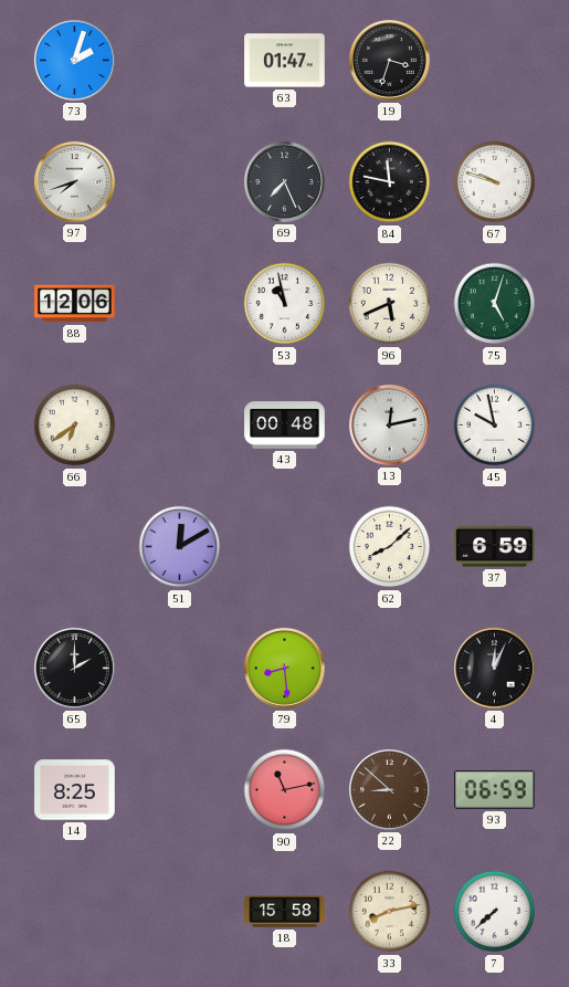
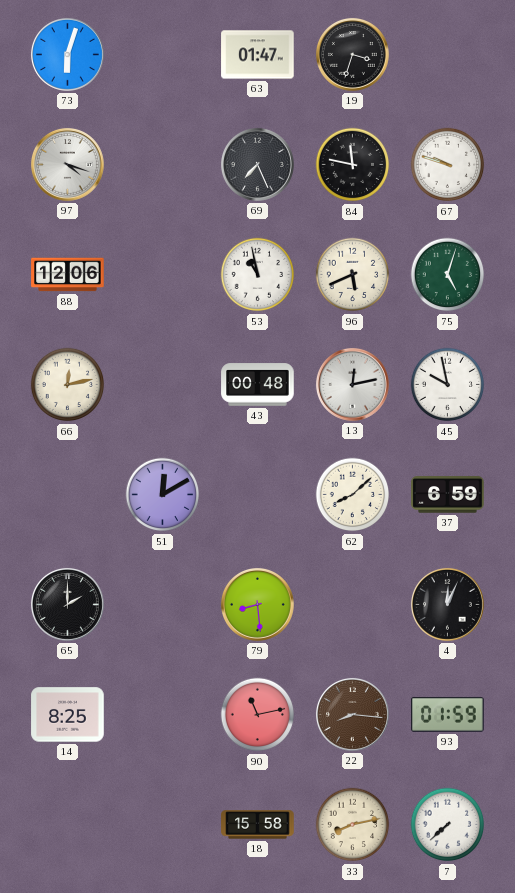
73: 2:03 -> 6:03 (68, 55)
97: 7:42 -> 4:18 (68, 165)
66: 6:39 -> 12:13 (68, 385)
22: 8:52 -> 8:16 (353, 715)
93: 06:59 -> 01:59 (448, 714)
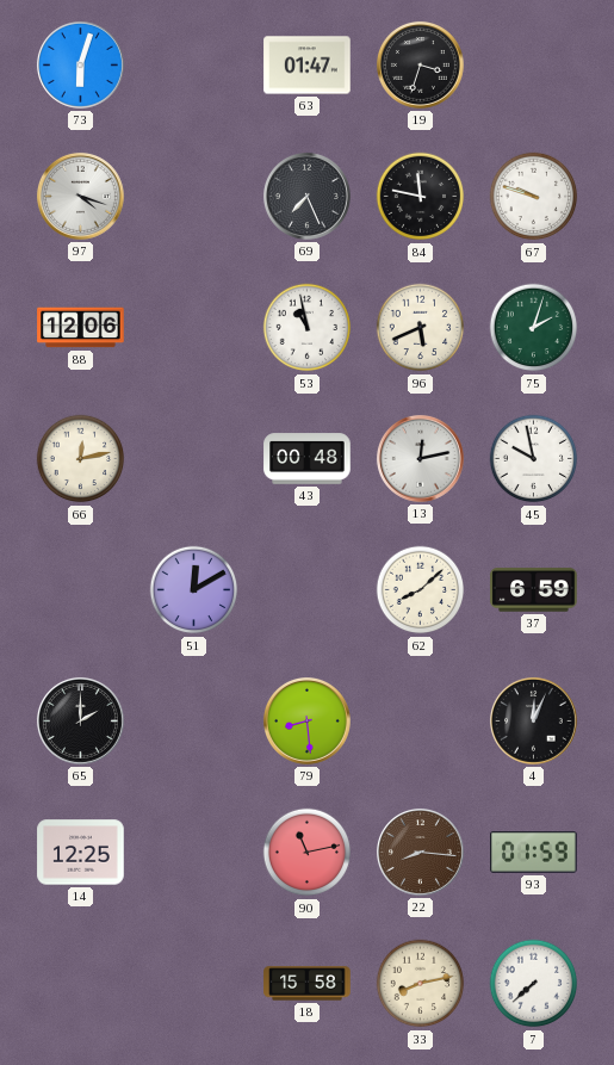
75: 5:03 -> 2:03 (534, 328)
14: 8:25 -> 12:25 (81, 853)
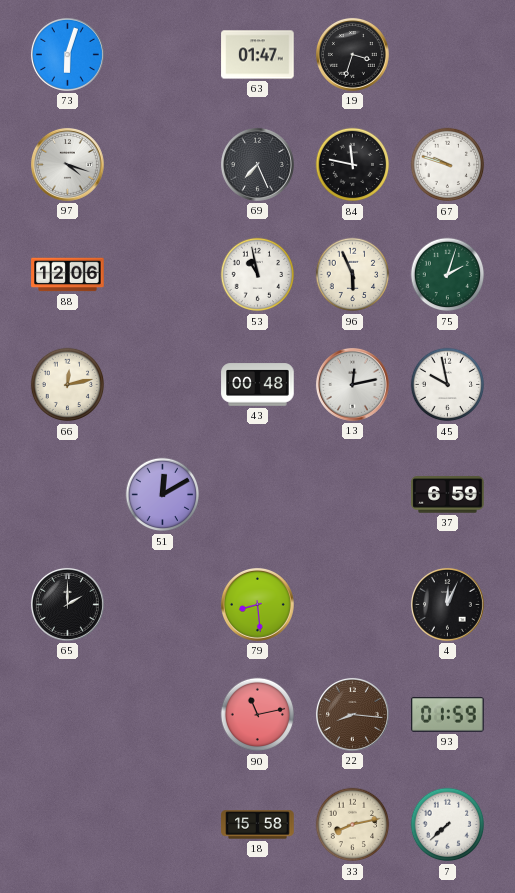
96: 5:41 -> 5:56 (353, 275)
62: 8:08 -> none (421, 590)
14: 12:25 -> none (81, 853)
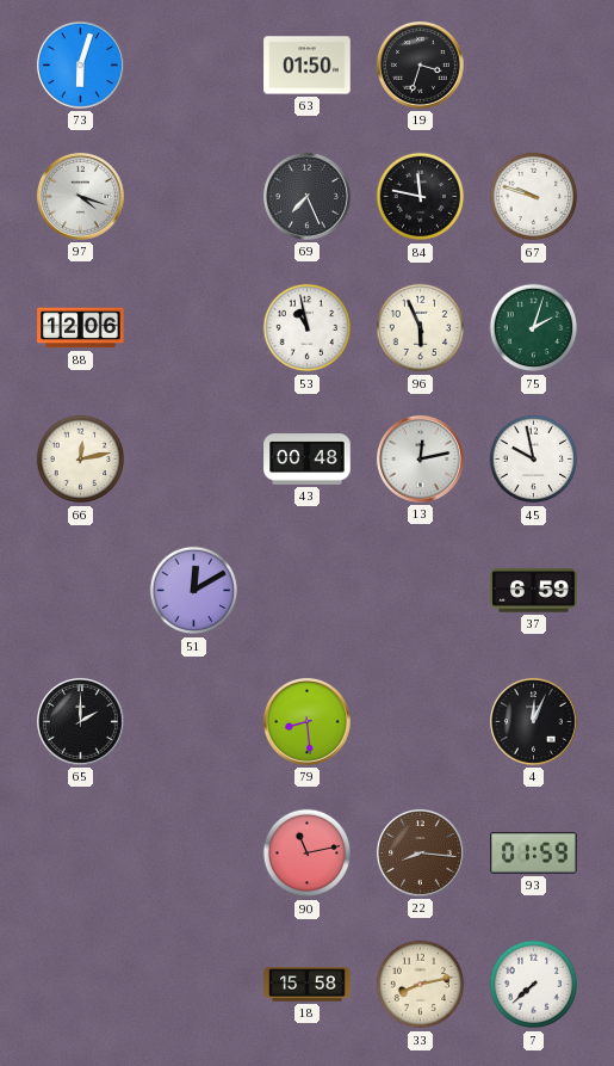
63: 01:47 -> 01:50 (308, 66)
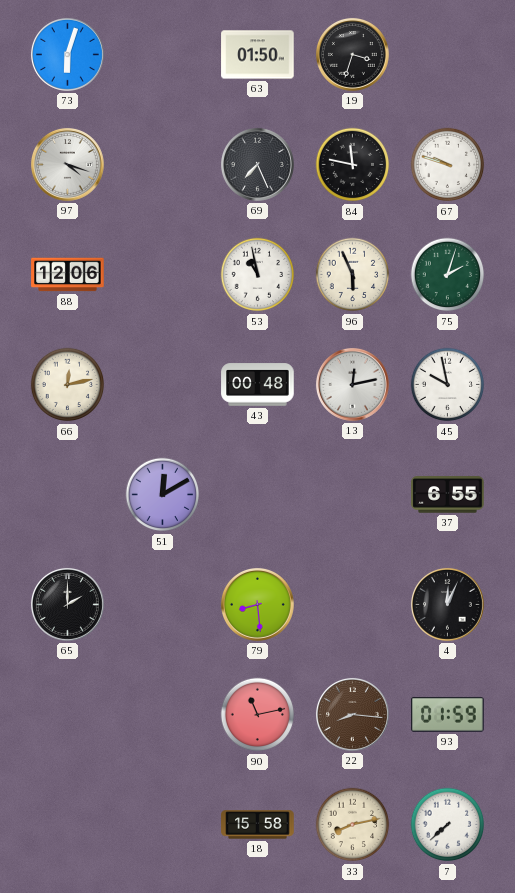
37: 6:59 -> 6:55 (448, 495)
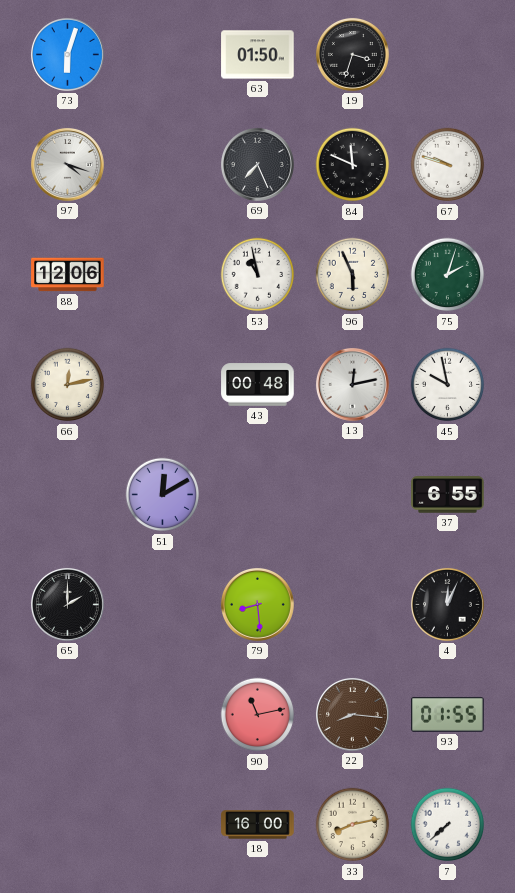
84: 11:47 -> 11:49 (353, 165)
93: 01:59 -> 01:55 (448, 714)
18: 15:58 -> 16:00 (258, 825)
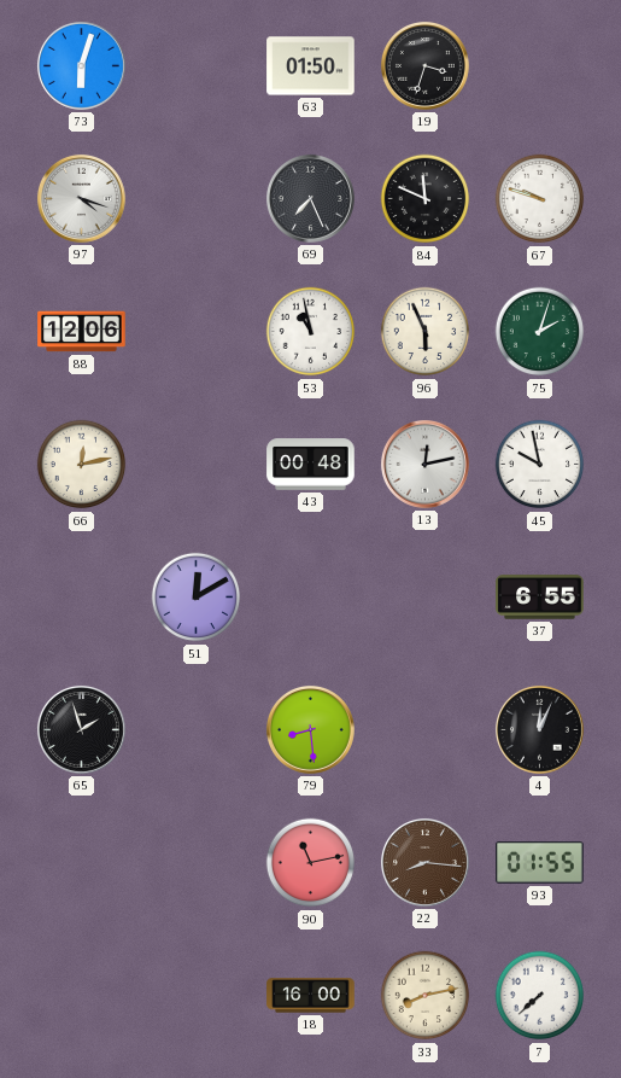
65: 2:00 -> 1:57 (82, 730)
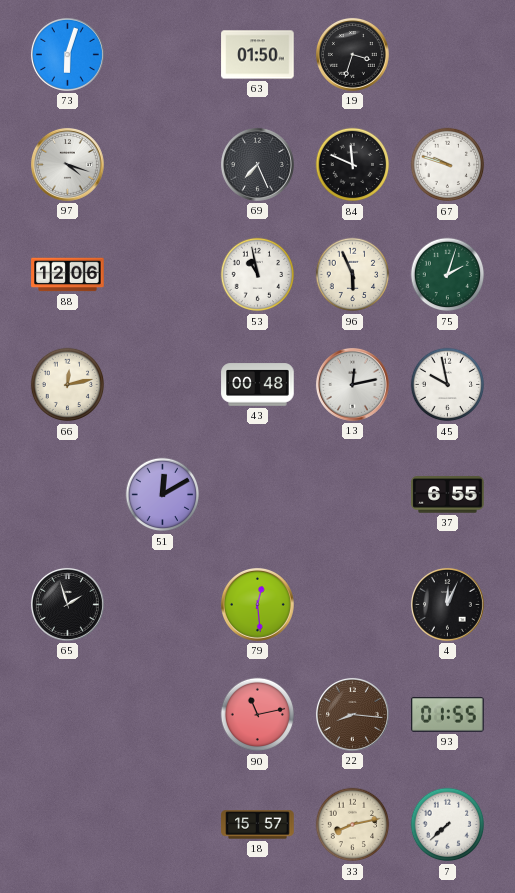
79: 8:29 -> 12:29 (258, 605)
18: 16:00 -> 15:57 (258, 825)
